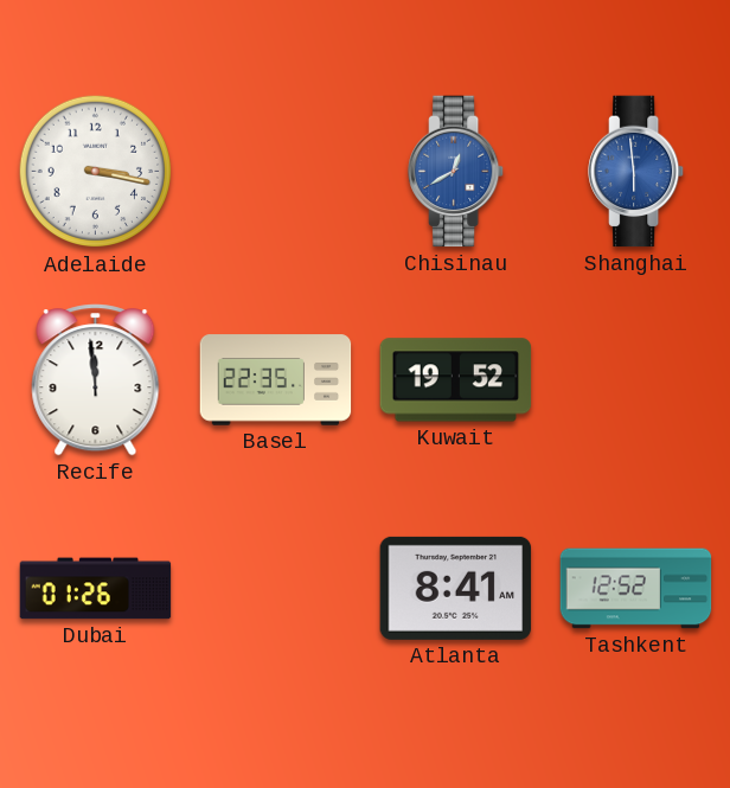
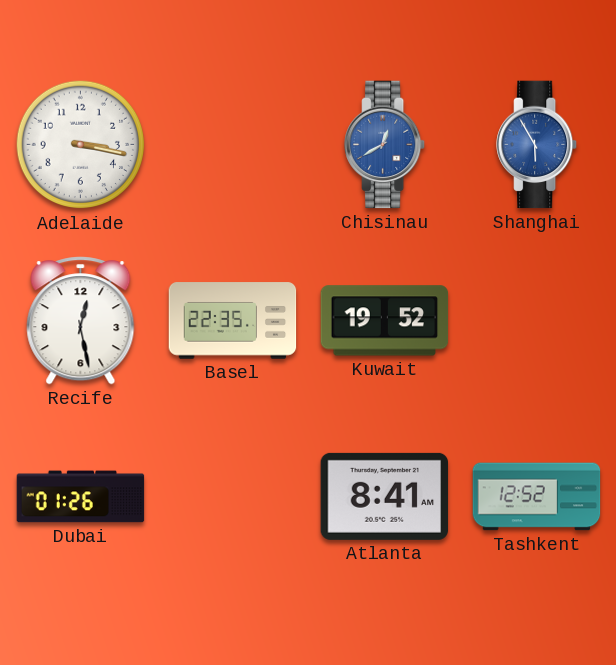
Shanghai: 5:59 -> 5:55 (538, 145)
Recife: 11:59 -> 12:28 (81, 321)
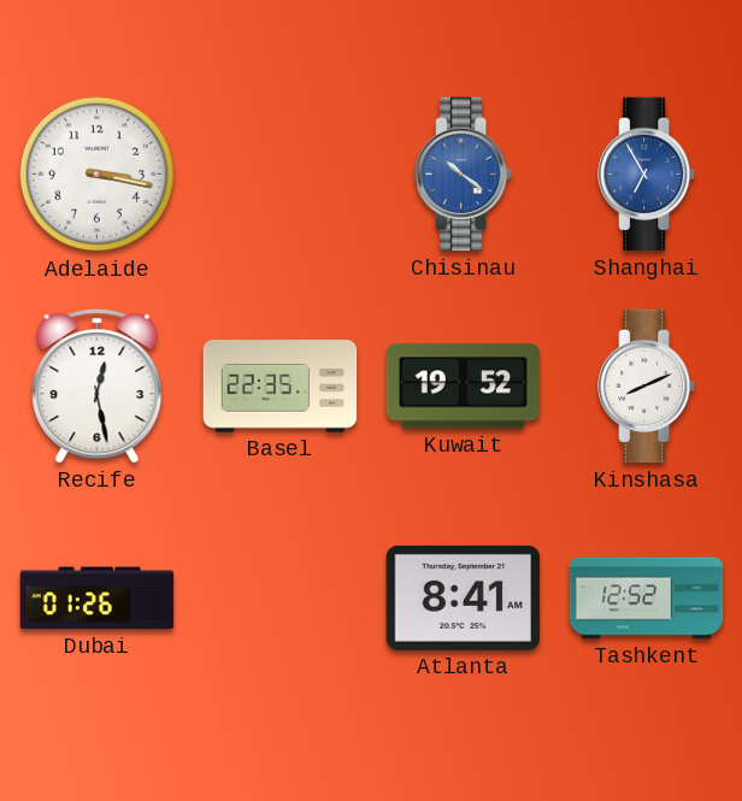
Chisinau: 12:40 -> 10:21 (465, 175)
Shanghai: 5:55 -> 6:55 (648, 175)
Kinshasa: none -> 8:11 (648, 387)
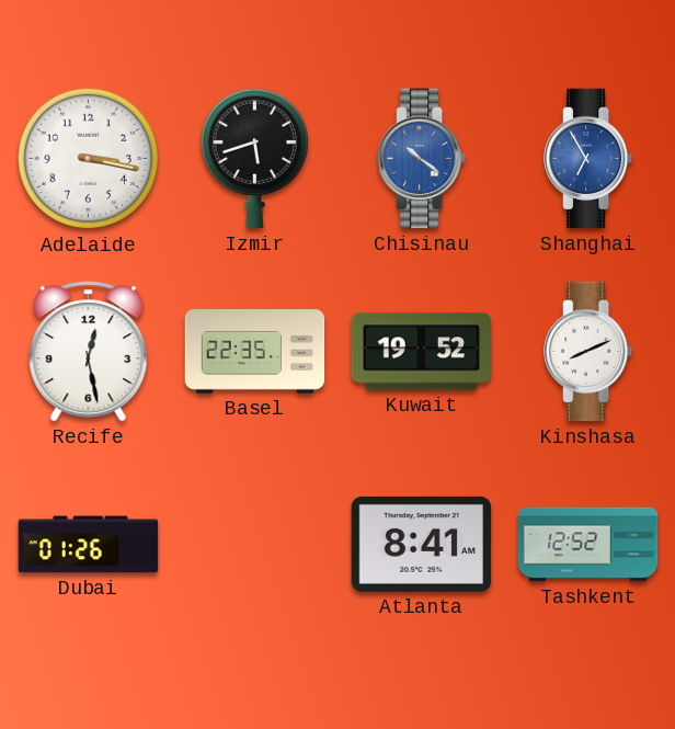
Izmir: none -> 5:42 (254, 158)
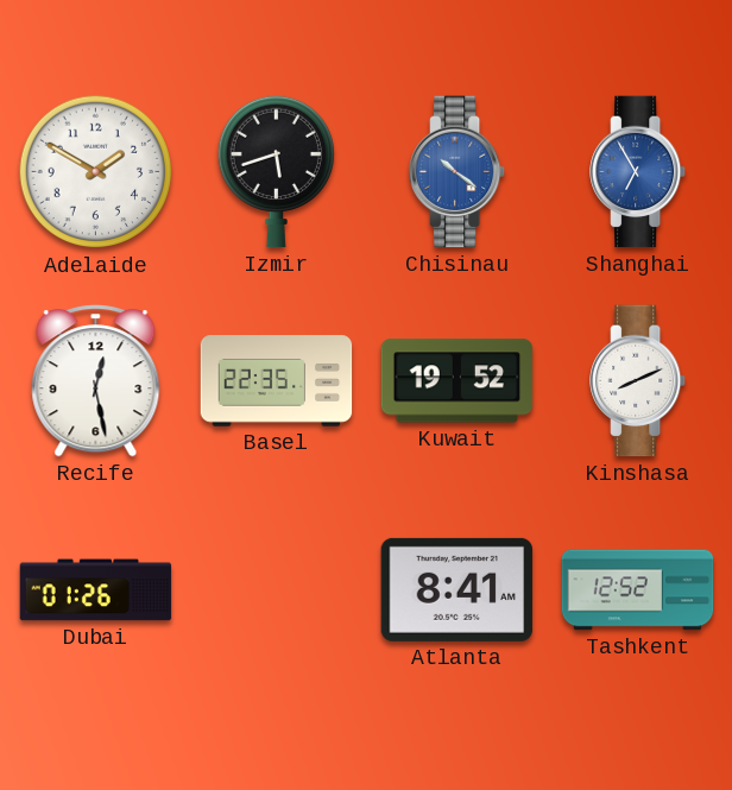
Adelaide: 3:17 -> 1:50 (96, 172)
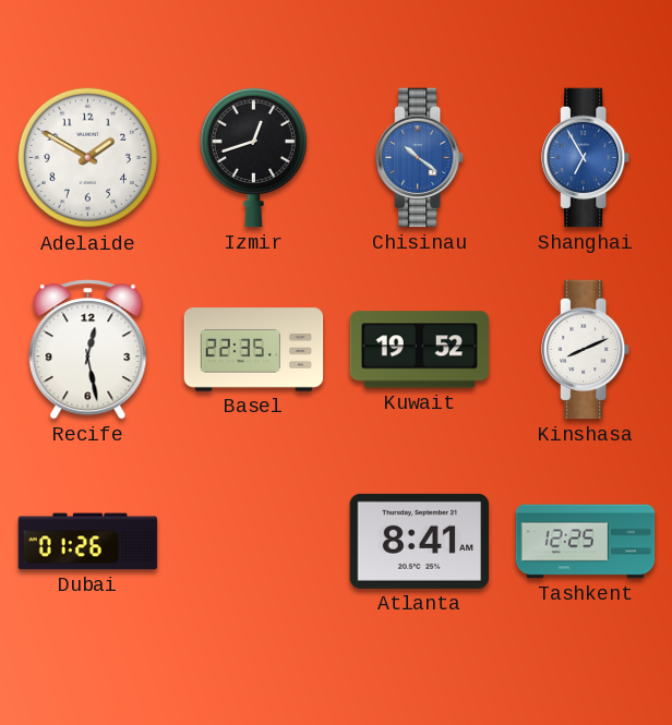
Izmir: 5:42 -> 12:42 (253, 157)
Tashkent: 12:52 -> 12:25 (586, 542)
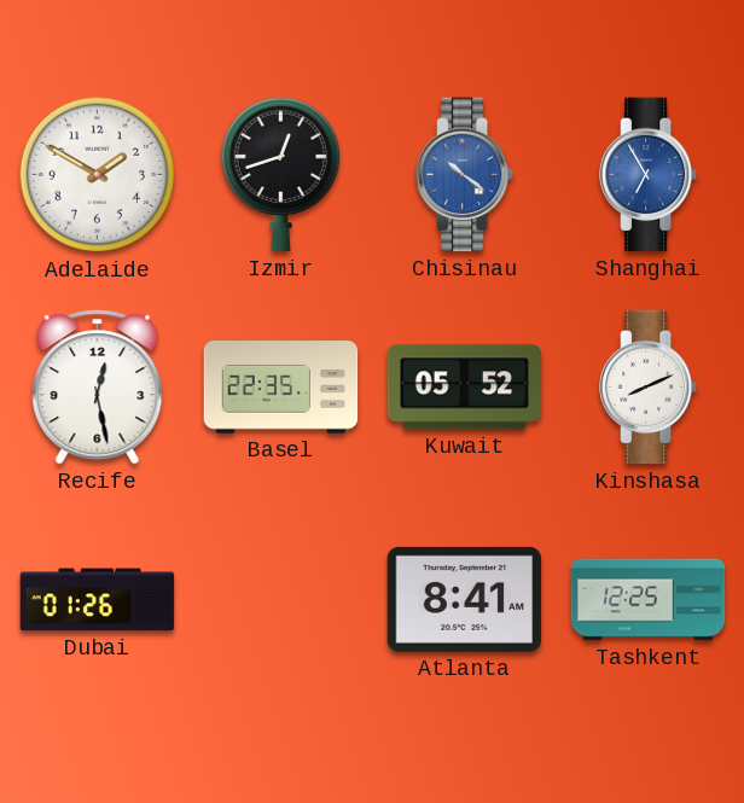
Kuwait: 19:52 -> 05:52 (465, 388)
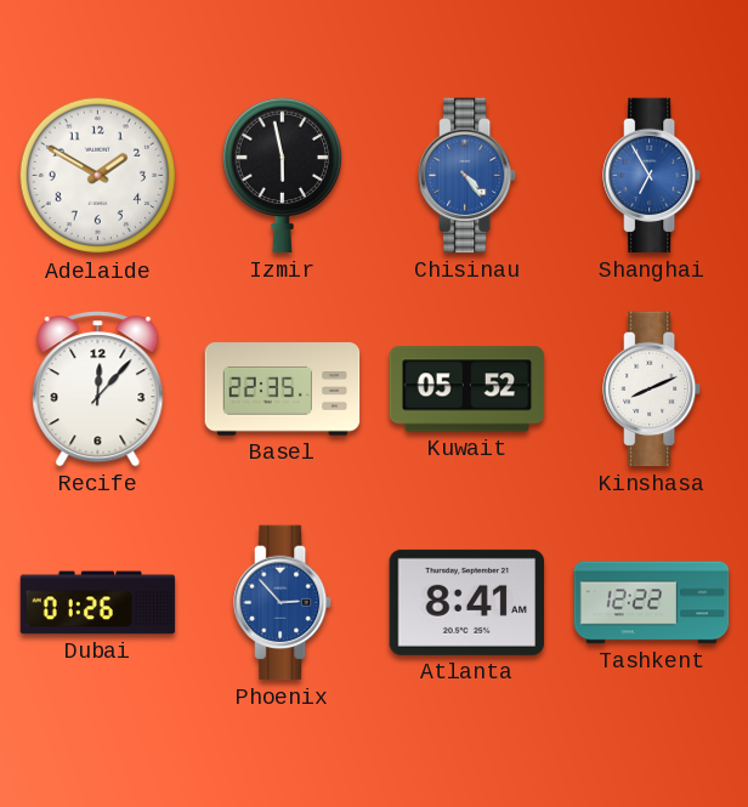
Izmir: 12:42 -> 5:58 (282, 175)
Chisinau: 10:21 -> 4:24 (469, 176)
Recife: 12:28 -> 12:07 (98, 390)
Phoenix: none -> 2:53 (284, 603)
Tashkent: 12:25 -> 12:22 (652, 603)
